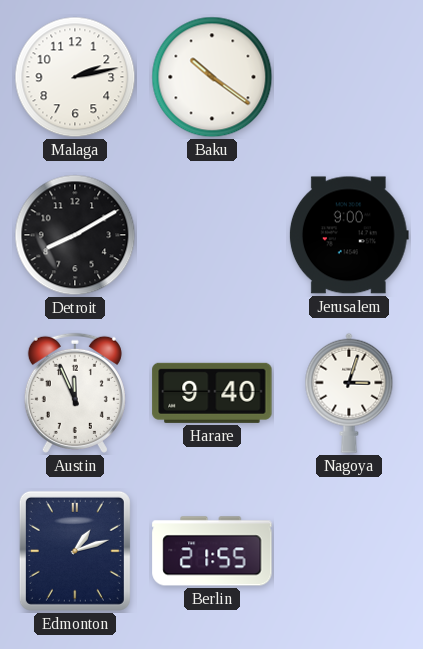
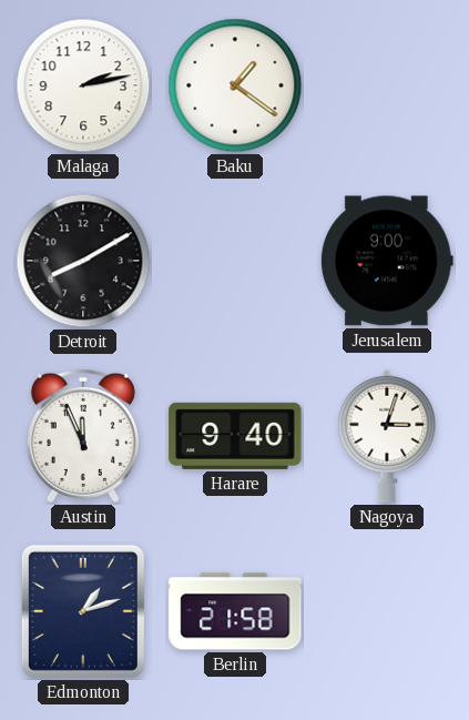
Baku: 10:21 -> 1:21 (235, 85)
Berlin: 21:55 -> 21:58 (235, 611)
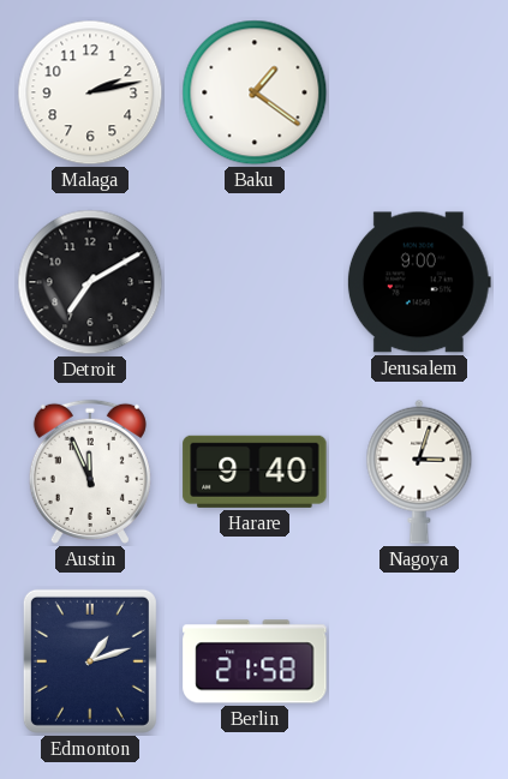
Detroit: 8:10 -> 7:10 (90, 282)
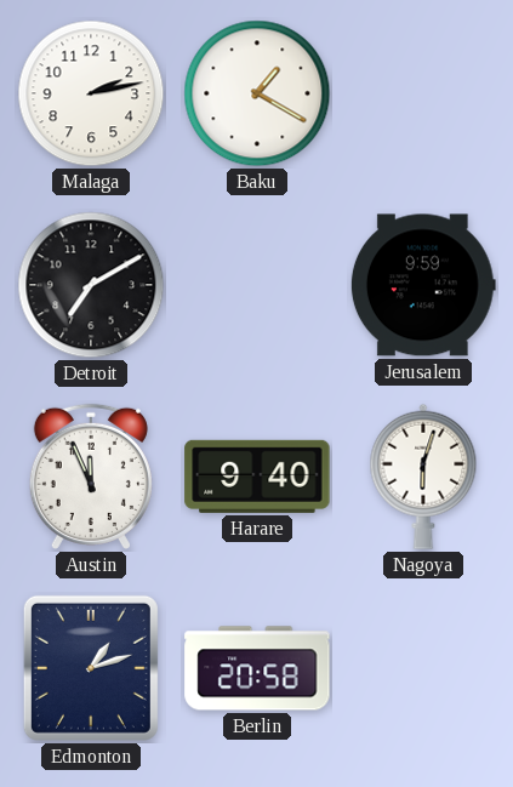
Baku: 1:21 -> 1:20 (257, 93)
Jerusalem: 9:00 -> 9:59 (423, 285)
Nagoya: 3:03 -> 6:03 (423, 477)
Berlin: 21:58 -> 20:58 (257, 668)
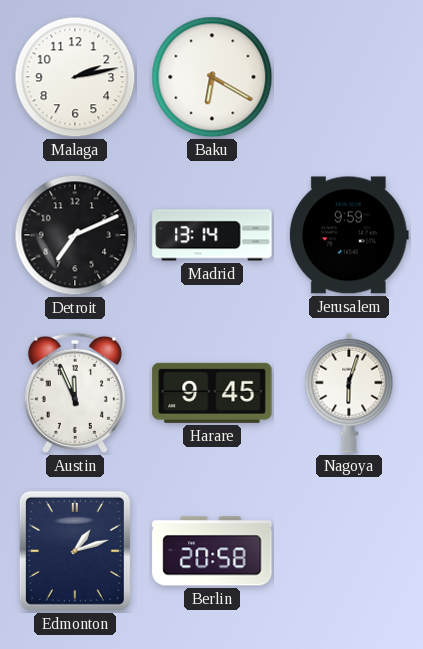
Baku: 1:20 -> 6:20 (212, 77)
Detroit: 7:10 -> 7:11 (75, 235)
Madrid: none -> 13:14 (212, 235)
Harare: 9:40 -> 9:45 (212, 393)
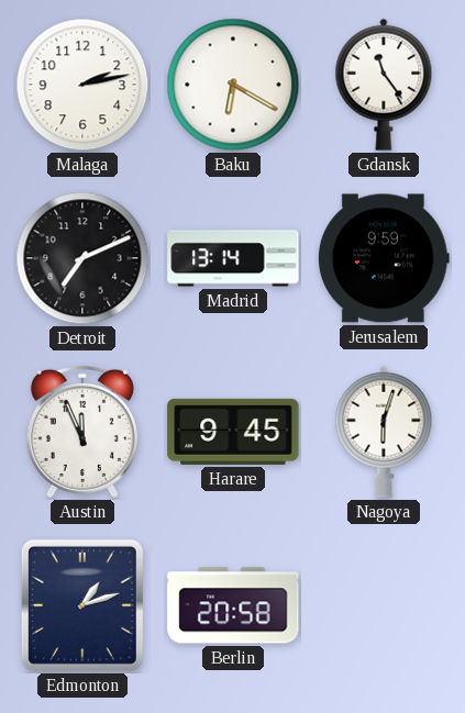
Gdansk: none -> 11:24 (384, 85)
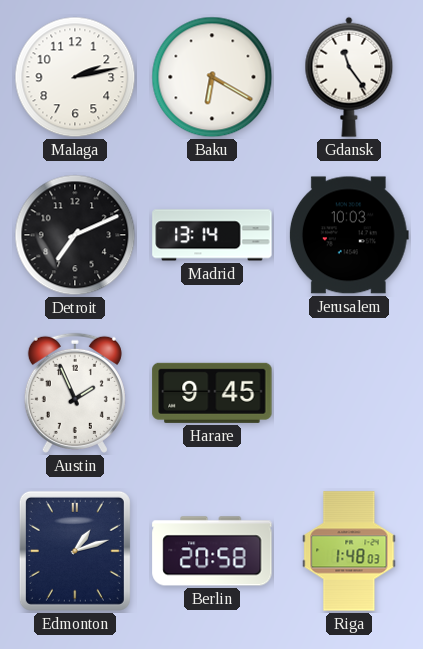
Jerusalem: 9:59 -> 10:03 (349, 235)
Austin: 11:56 -> 1:56 (75, 393)
Nagoya: 6:03 -> none (384, 432)
Riga: none -> 1:48 (349, 551)
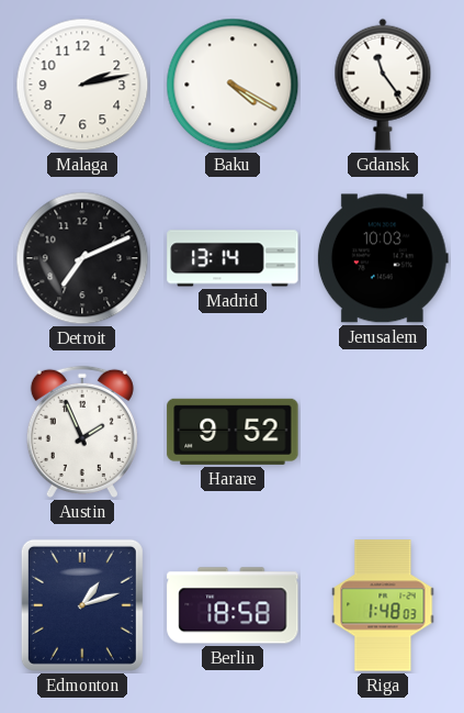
Baku: 6:20 -> 4:20 (233, 85)
Harare: 9:45 -> 9:52 (233, 432)
Berlin: 20:58 -> 18:58 (233, 605)
